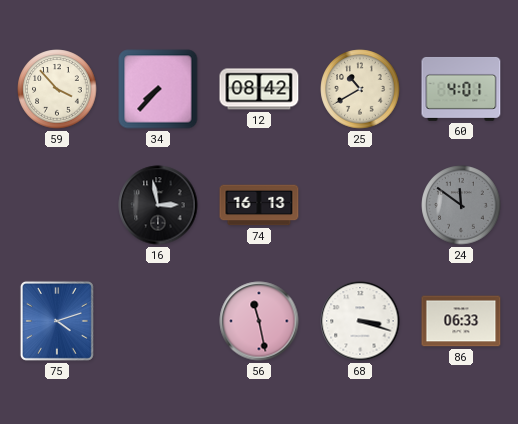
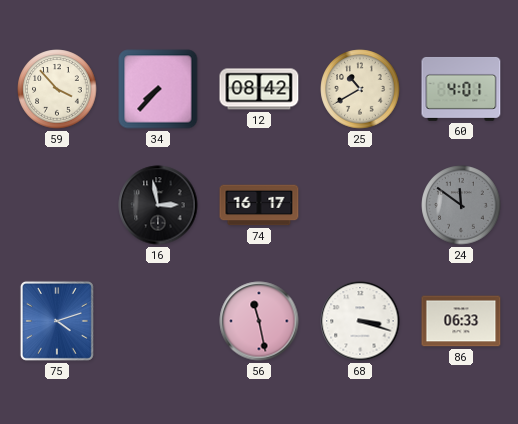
74: 16:13 -> 16:17 (259, 205)
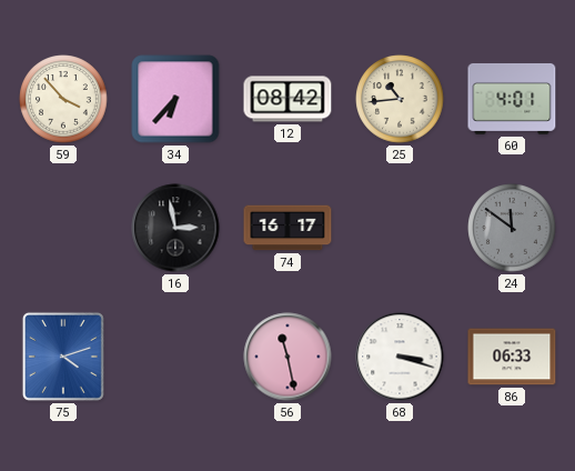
34: 7:37 -> 6:37 (175, 99)
25: 10:40 -> 10:44 (400, 99)
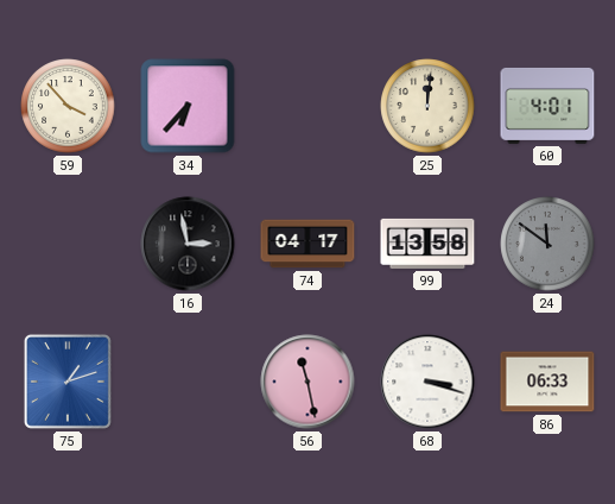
12: 08:42 -> none (287, 99)
25: 10:44 -> 12:01 (427, 106)
74: 16:17 -> 04:17 (307, 244)
99: none -> 13:58 (427, 244)
75: 4:12 -> 1:12 (68, 382)
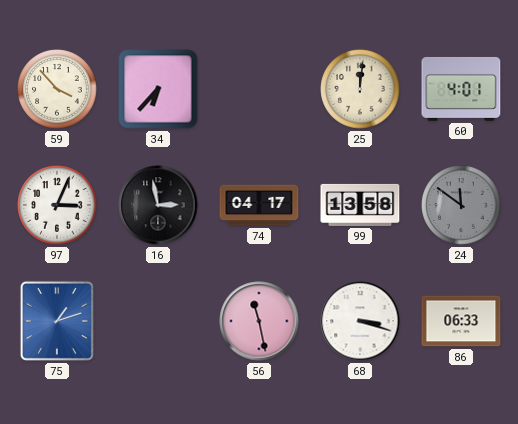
97: none -> 3:04 (57, 205)
